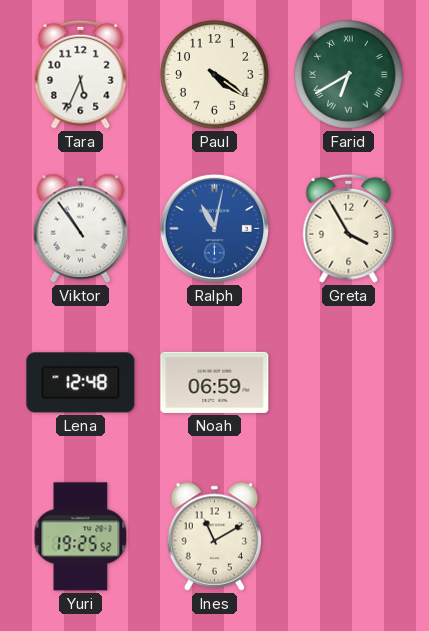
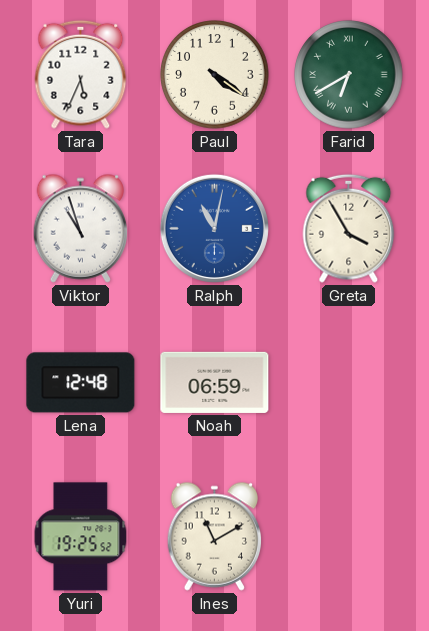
Viktor: 10:54 -> 10:57 (80, 228)
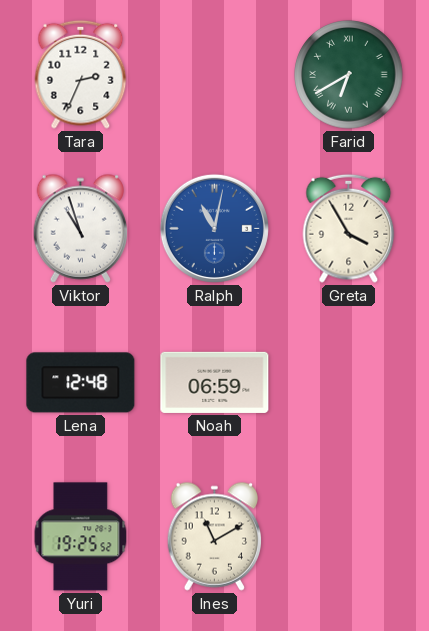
Tara: 5:34 -> 2:34 (81, 74)
Paul: 4:21 -> none (215, 75)
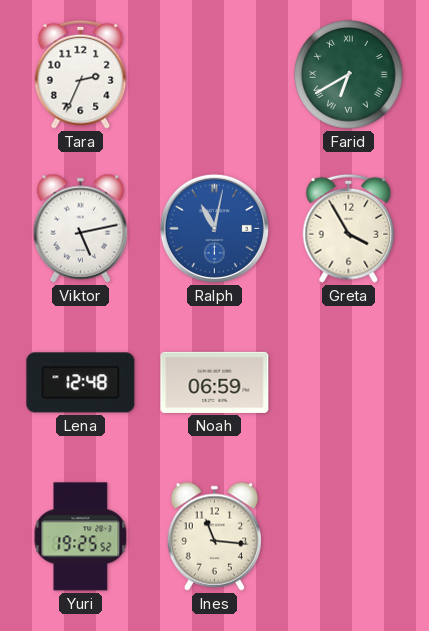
Viktor: 10:57 -> 5:13 (80, 228)
Ines: 11:10 -> 11:16 (214, 536)
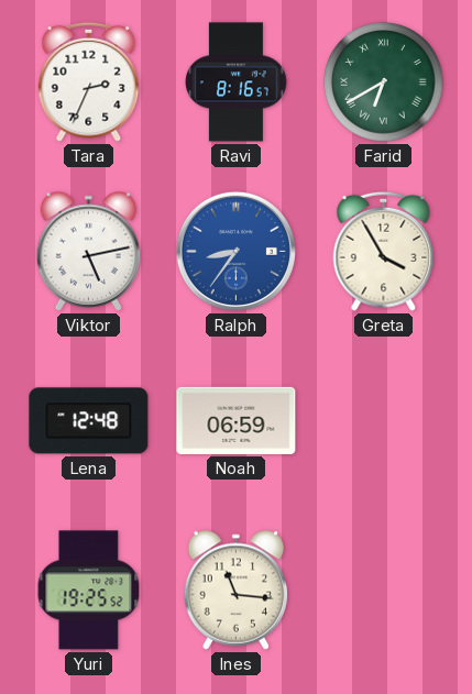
Ravi: none -> 8:16 (237, 82)
Ralph: 11:02 -> 8:36 (235, 251)
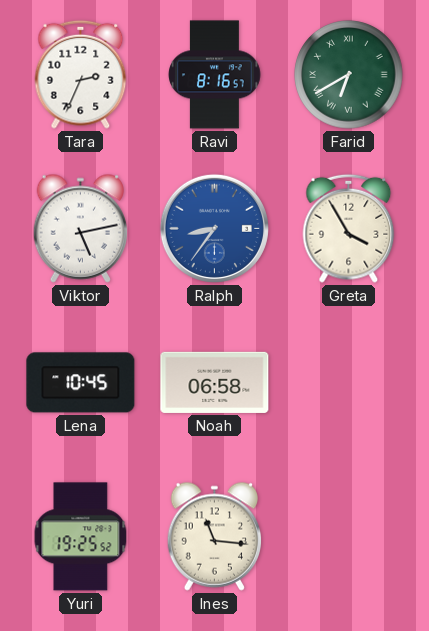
Lena: 12:48 -> 10:45 (81, 383)
Noah: 06:59 -> 06:58 (215, 382)
